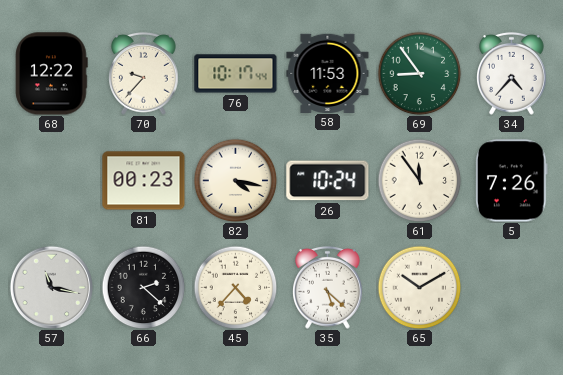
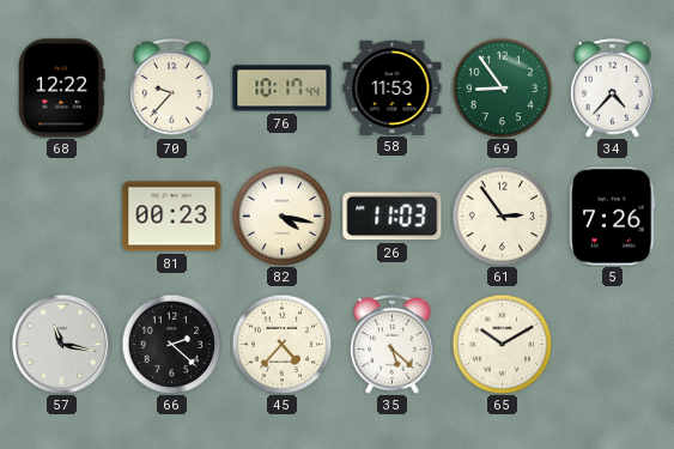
26: 10:24 -> 11:03 (393, 217)
61: 11:54 -> 2:54 (502, 216)
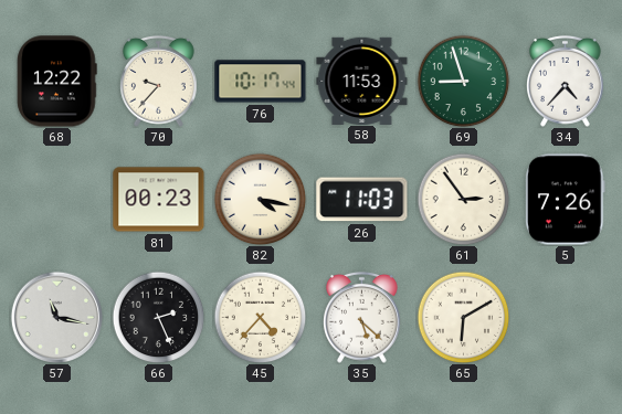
69: 8:54 -> 8:57 (463, 81)
66: 2:22 -> 2:26 (158, 317)
65: 10:10 -> 6:10 (463, 317)
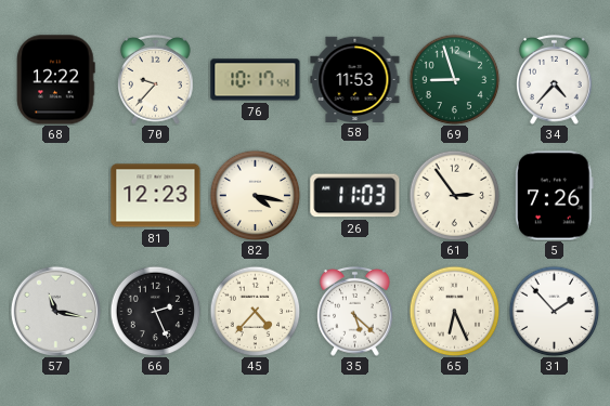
81: 00:23 -> 12:23 (156, 196)
65: 6:10 -> 6:26 (454, 311)
31: none -> 1:53 (554, 311)
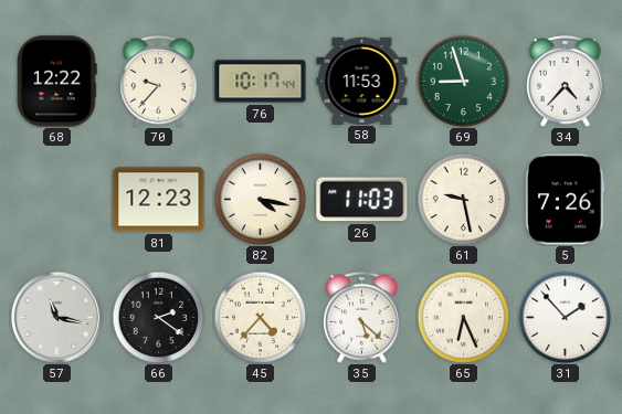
61: 2:54 -> 9:28 (463, 199)
66: 2:26 -> 2:21 (158, 317)
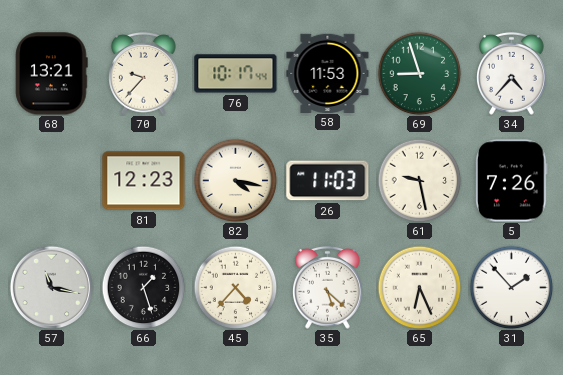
68: 12:22 -> 13:21 (52, 74)
66: 2:21 -> 1:27 (143, 287)
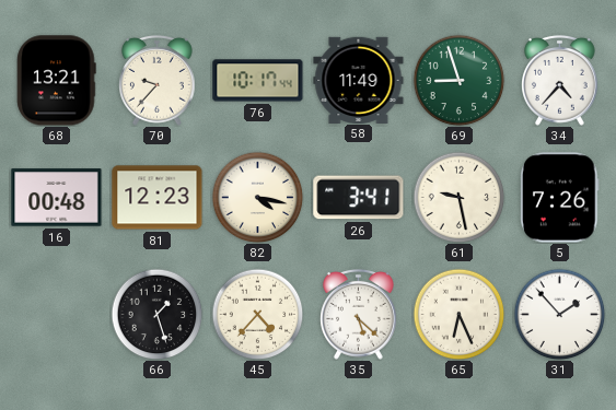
58: 11:53 -> 11:49 (359, 80)
16: none -> 00:48 (57, 198)
26: 11:03 -> 3:41 (359, 198)
57: 11:17 -> none (51, 287)
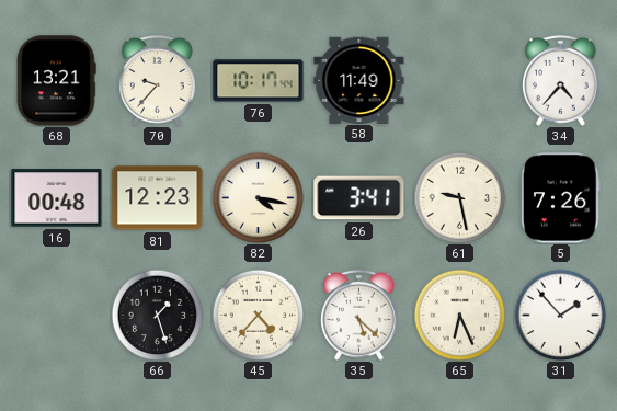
69: 8:57 -> none (458, 80)
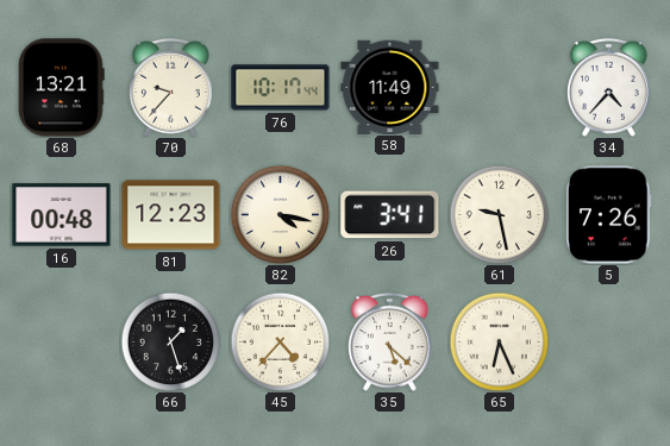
31: 1:53 -> none (560, 315)
